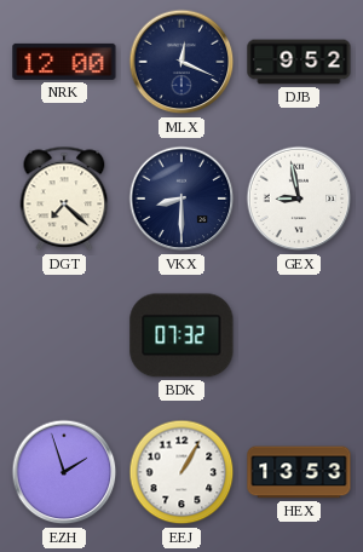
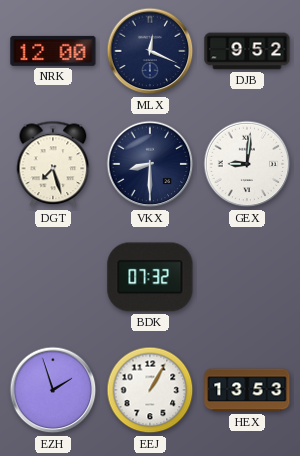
DGT: 7:22 -> 7:27 (53, 164)
GEX: 8:58 -> 9:01 (247, 164)
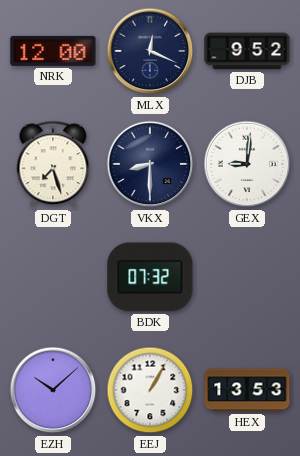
EZH: 1:57 -> 10:08 (53, 390)
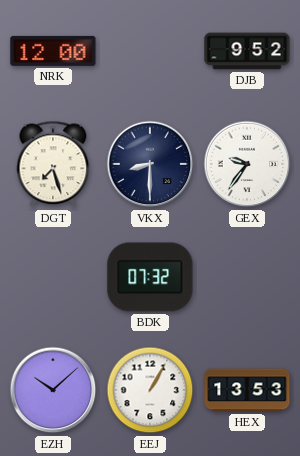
MLX: 12:19 -> none (150, 51)
GEX: 9:01 -> 9:36 (247, 164)
